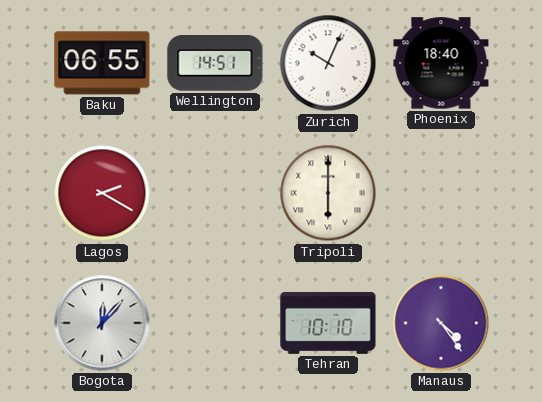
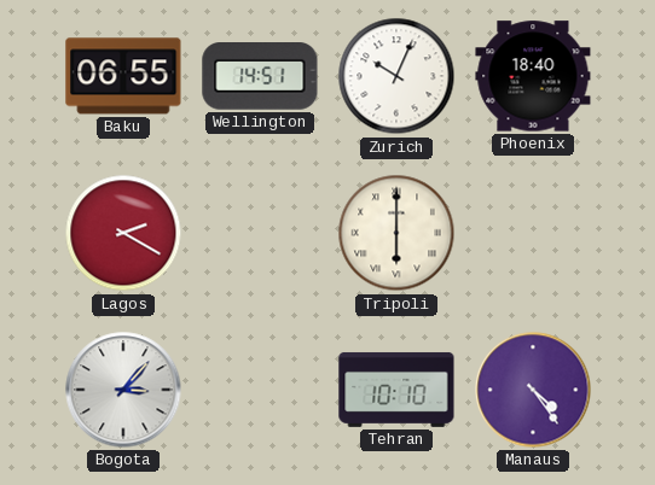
Bogota: 12:07 -> 3:07 (123, 390)
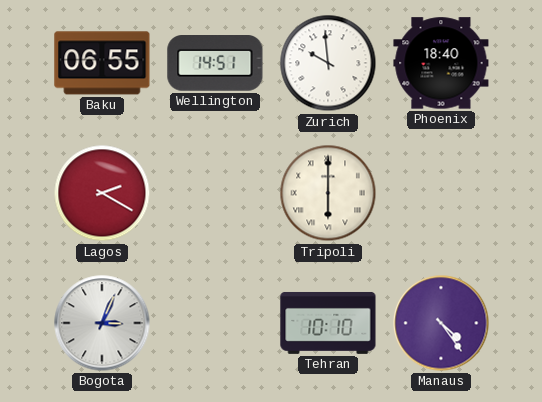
Zurich: 10:04 -> 9:59 (328, 63)
Bogota: 3:07 -> 3:04 (102, 323)
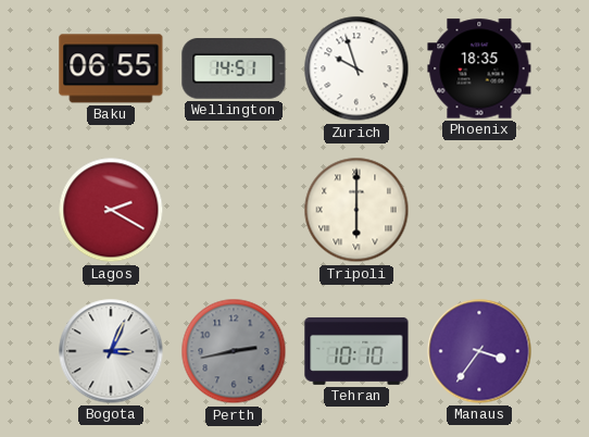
Zurich: 9:59 -> 9:57 (356, 68)
Phoenix: 18:40 -> 18:35 (479, 68)
Perth: none -> 2:43 (234, 351)
Manaus: 4:24 -> 3:36 (479, 351)
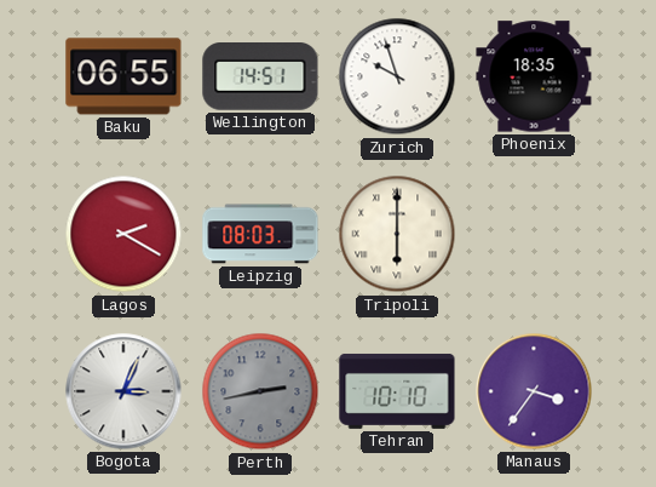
Leipzig: none -> 08:03 (260, 234)
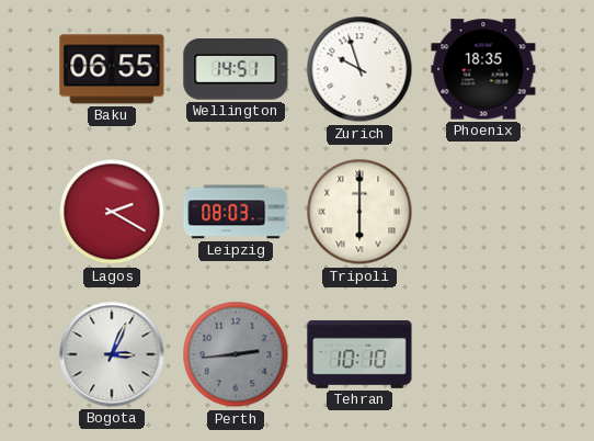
Perth: 2:43 -> 2:44 (236, 354)
Manaus: 3:36 -> none (534, 391)
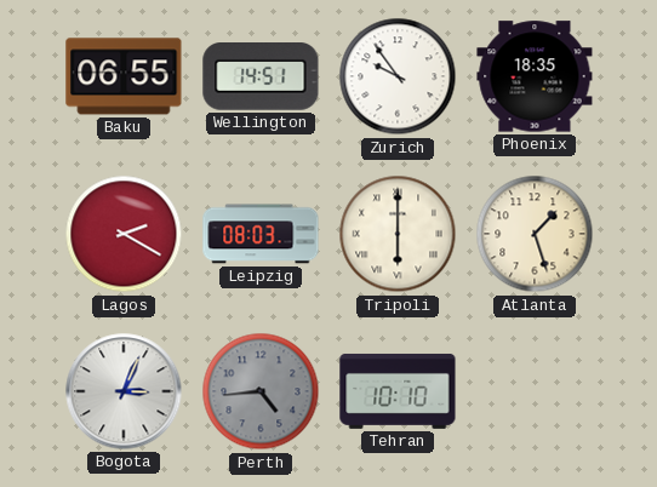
Zurich: 9:57 -> 9:54 (398, 76)
Atlanta: none -> 1:27 (535, 234)
Perth: 2:44 -> 4:44 (261, 391)
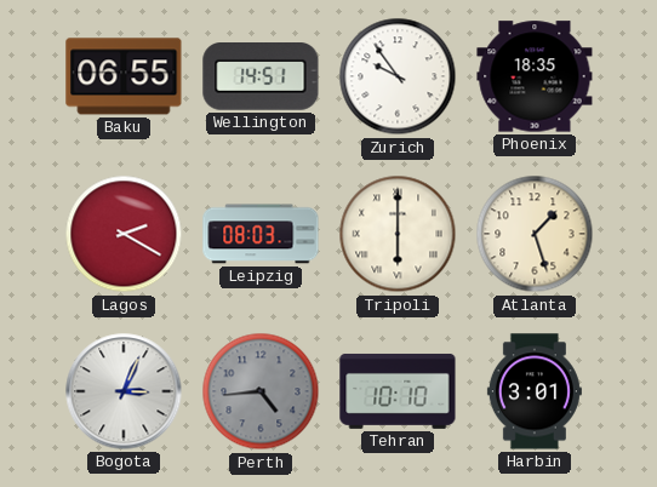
Harbin: none -> 3:01 (535, 391)
